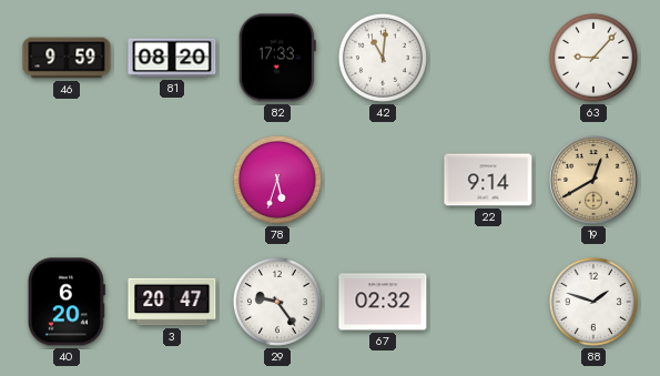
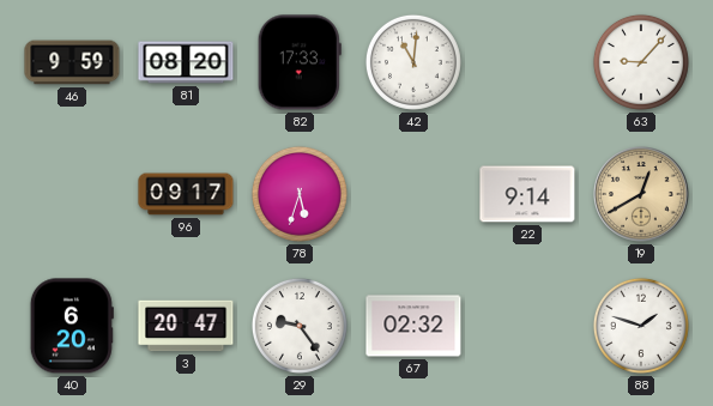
96: none -> 09:17 (186, 194)
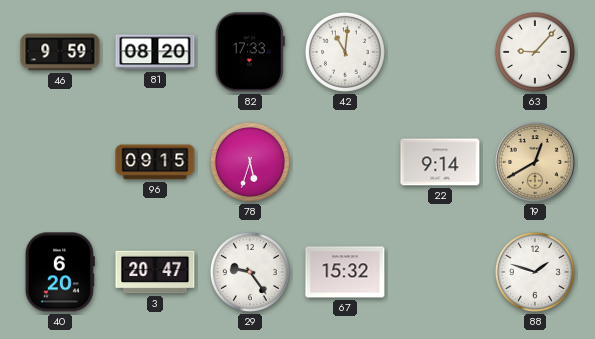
96: 09:17 -> 09:15 (155, 162)
67: 02:32 -> 15:32 (345, 272)
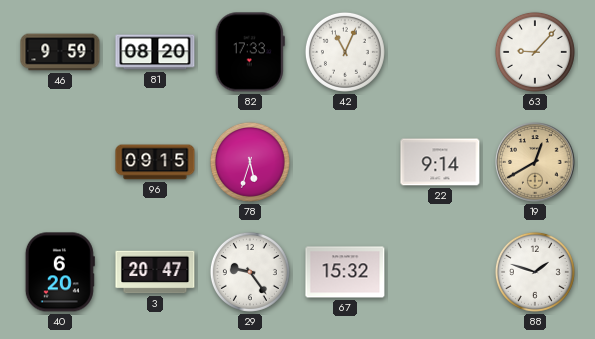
42: 11:01 -> 11:04 (345, 52)
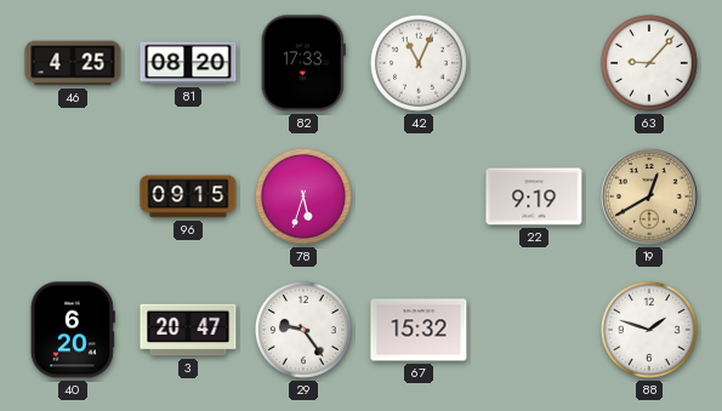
46: 9:59 -> 4:25 (73, 63)
22: 9:14 -> 9:19 (534, 196)
